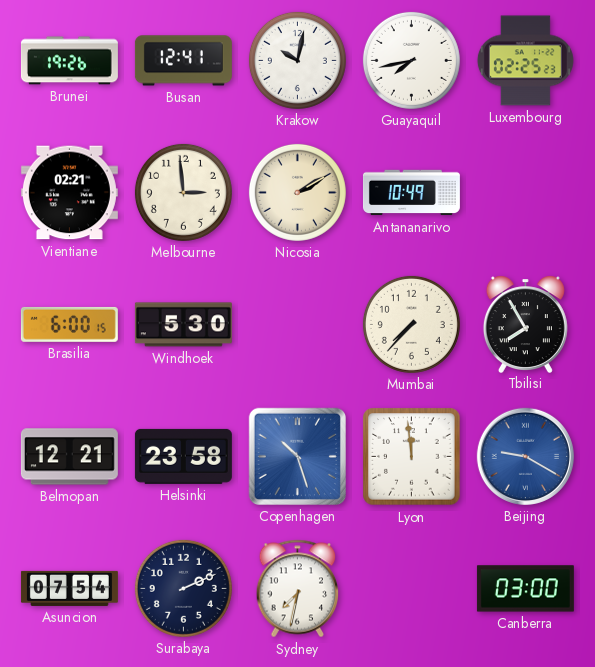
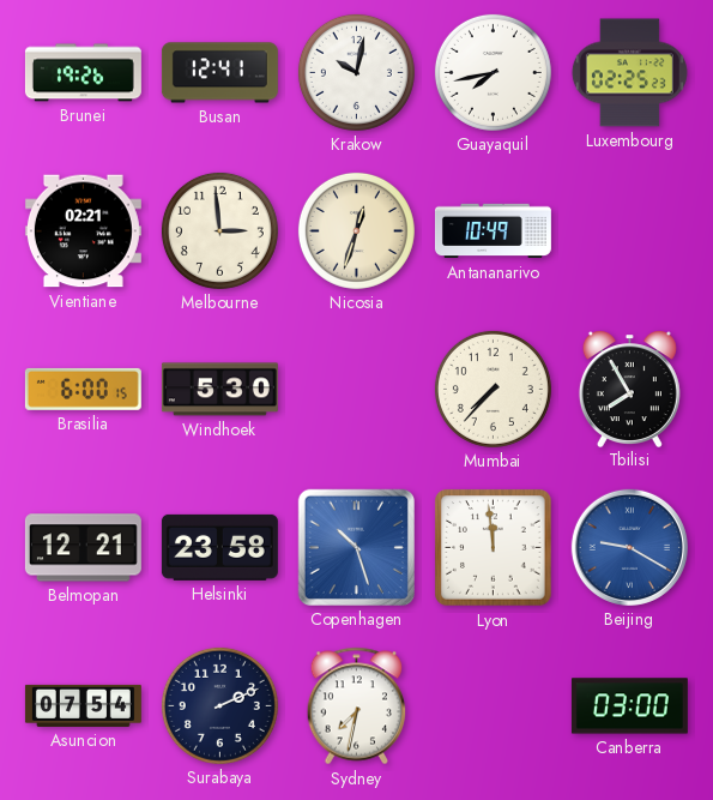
Nicosia: 2:10 -> 12:33 (356, 230)
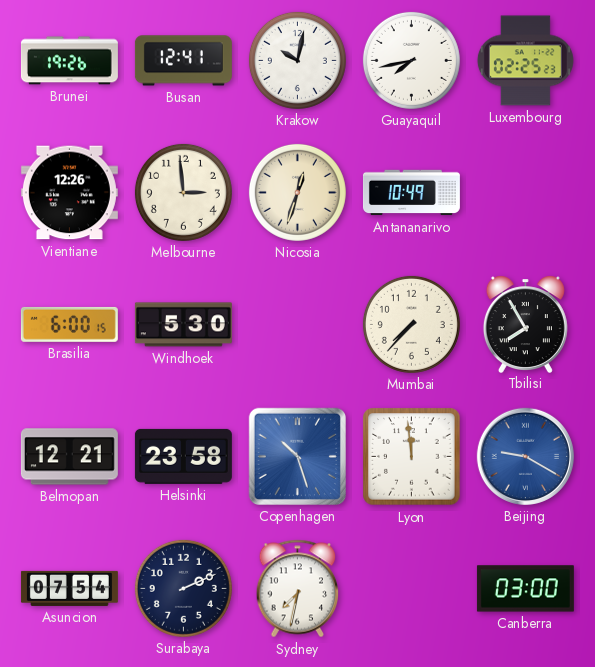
Vientiane: 02:21 -> 12:26 (69, 193)
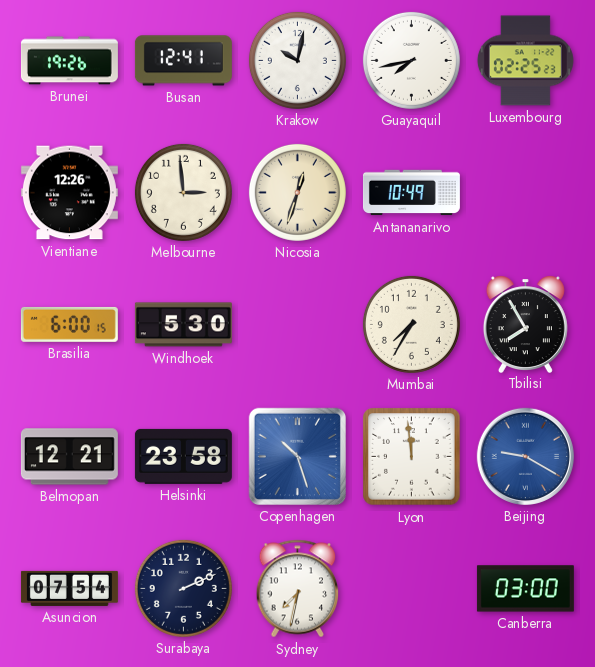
Mumbai: 7:37 -> 7:35 (411, 324)
